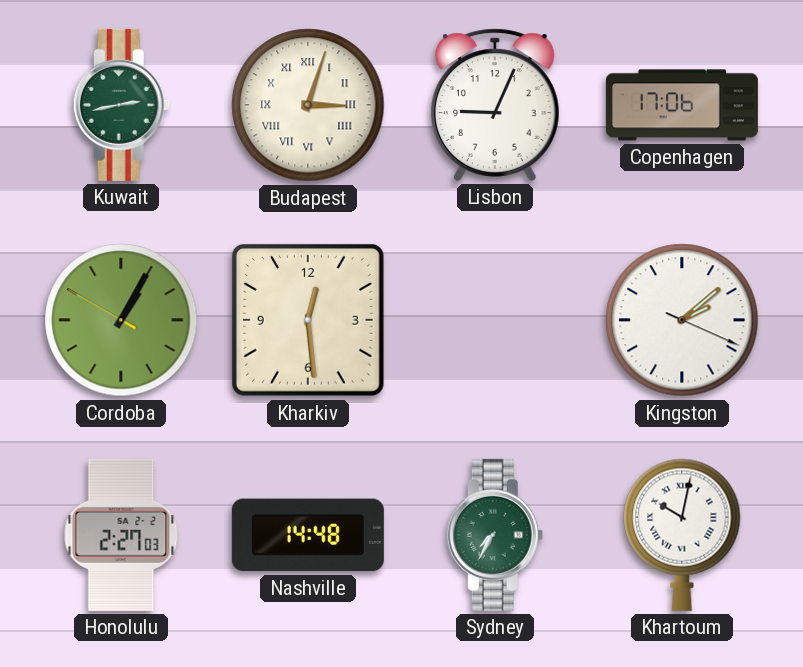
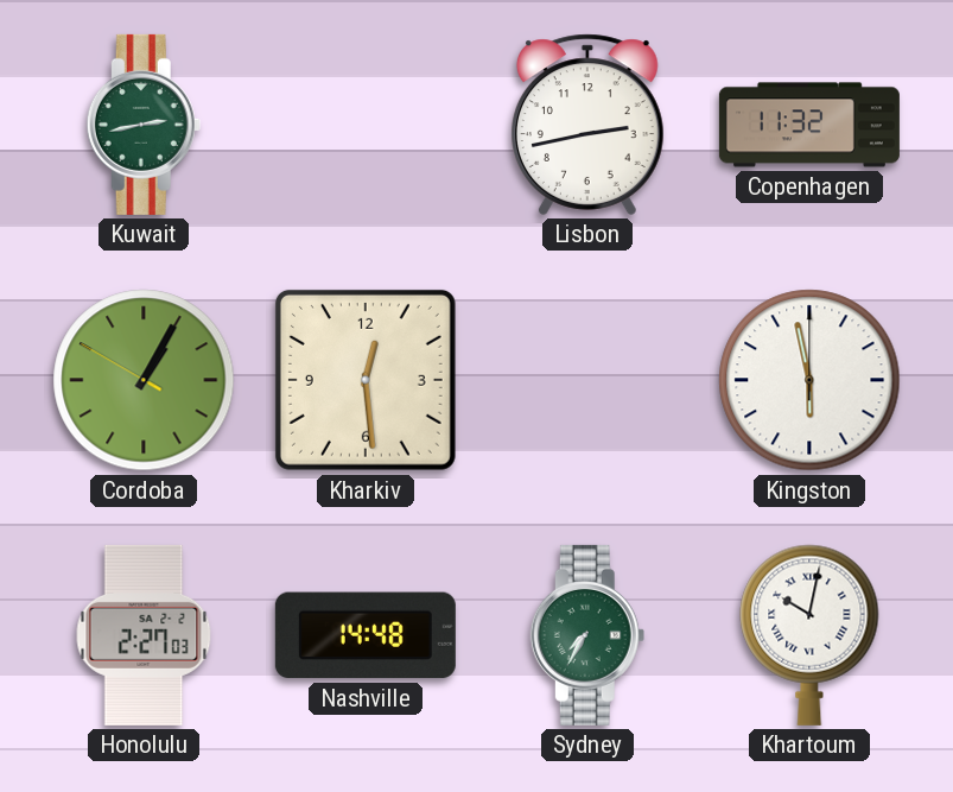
Budapest: 3:03 -> none (308, 105)
Lisbon: 9:04 -> 2:43 (587, 125)
Copenhagen: 17:06 -> 11:32 (809, 125)
Kingston: 2:08 -> 5:58 (809, 380)
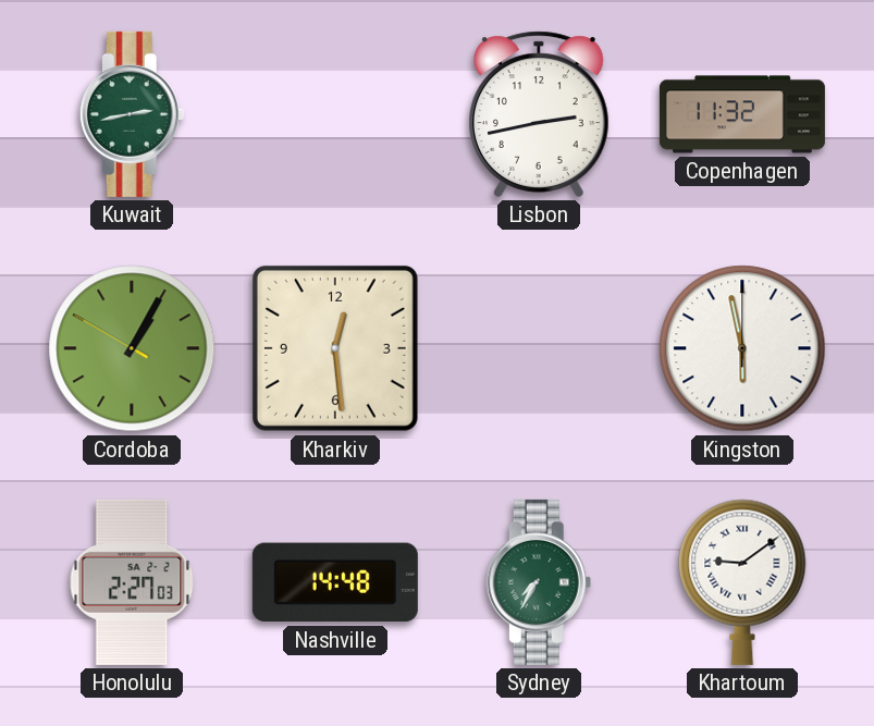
Khartoum: 10:02 -> 9:09 (742, 582)
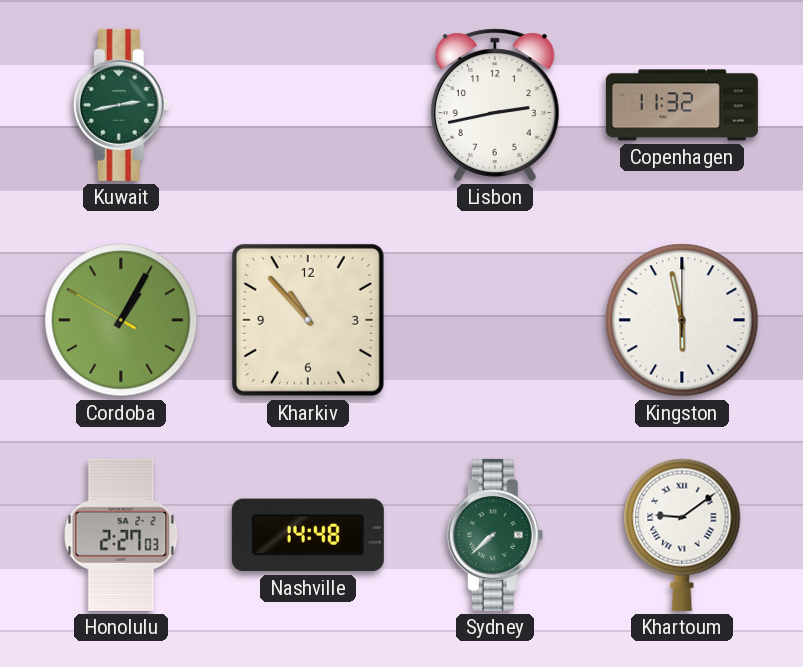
Kharkiv: 12:29 -> 10:53 (308, 320)
Sydney: 7:35 -> 7:38 (495, 535)
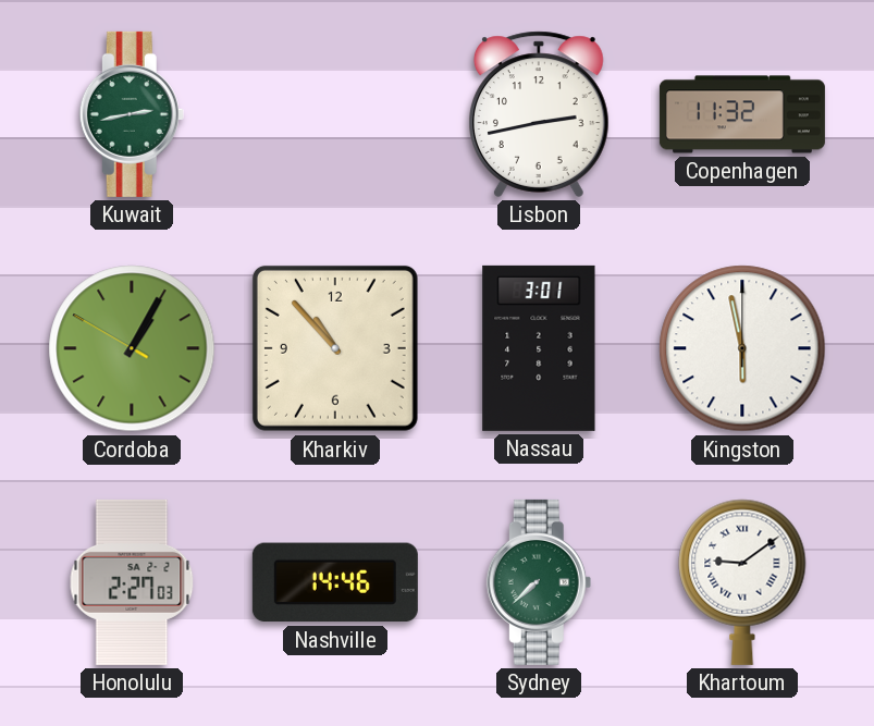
Nassau: none -> 3:01 (539, 348)
Nashville: 14:48 -> 14:46 (335, 582)
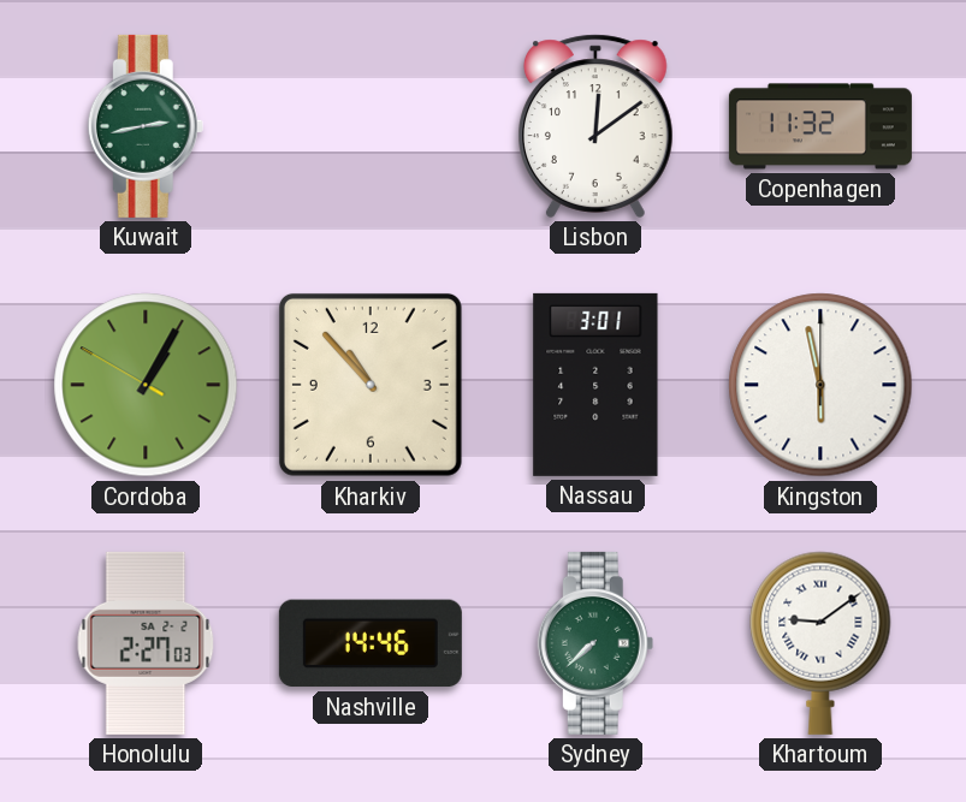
Lisbon: 2:43 -> 12:09 (595, 126)
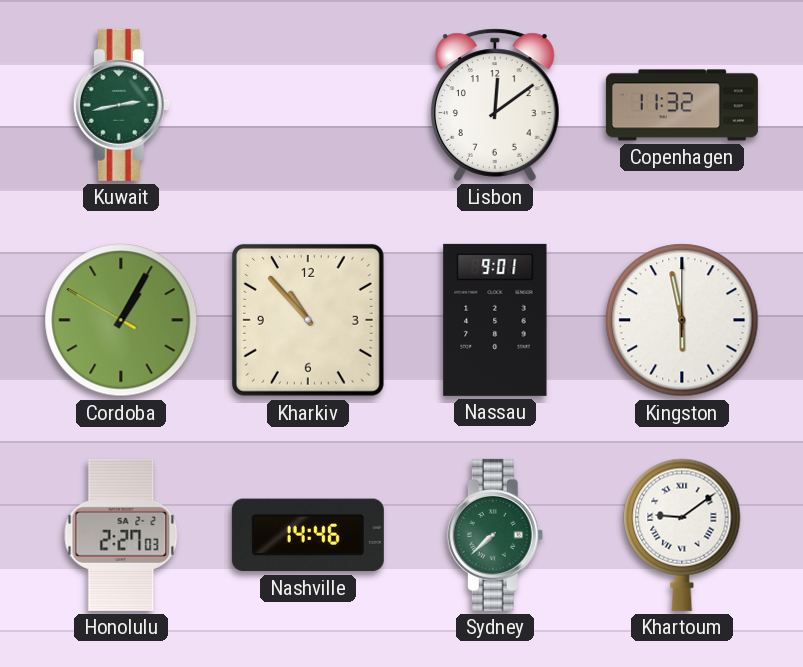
Nassau: 3:01 -> 9:01 (495, 320)
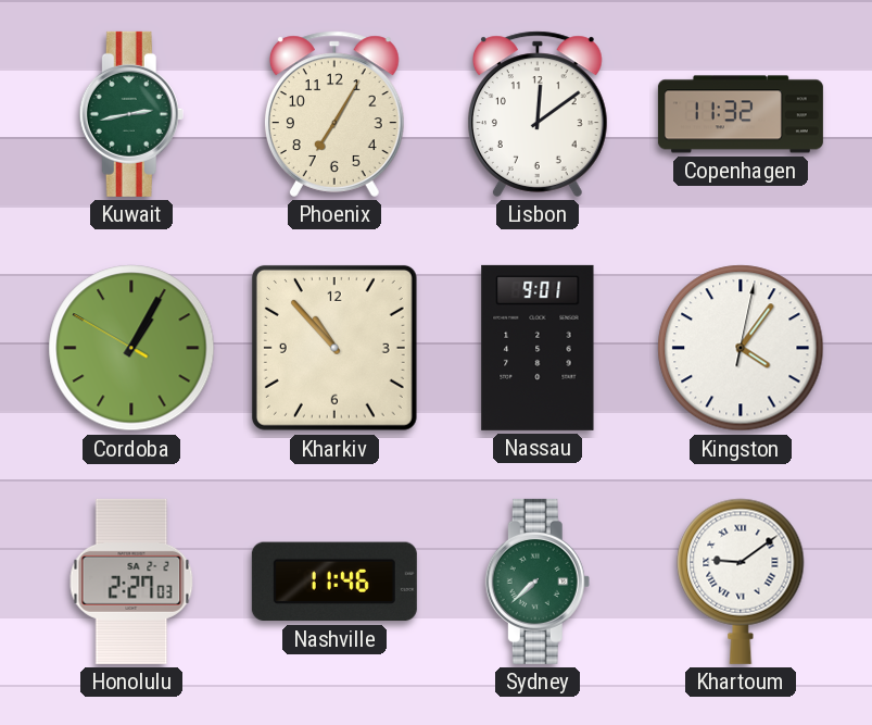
Phoenix: none -> 7:05 (334, 114)
Kingston: 5:58 -> 4:06 (741, 348)
Nashville: 14:46 -> 11:46 (334, 582)
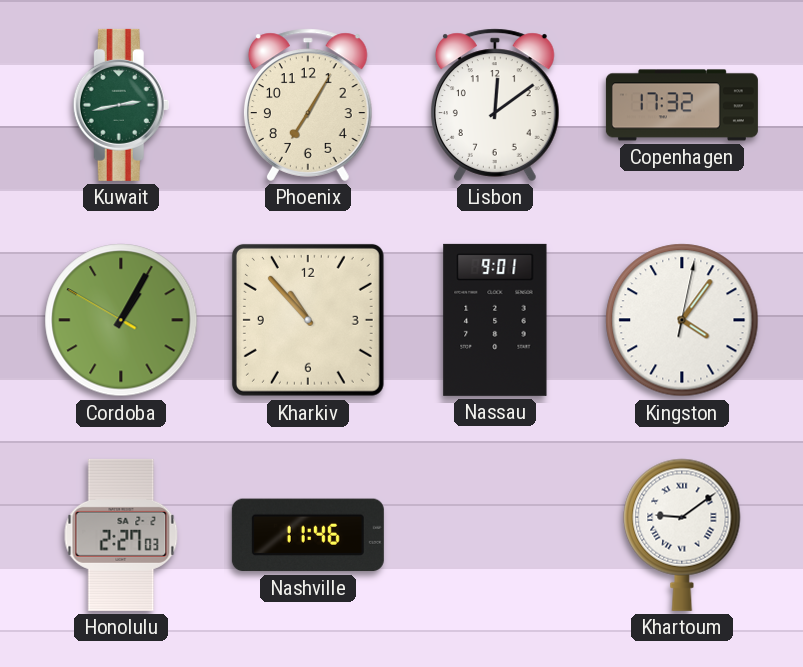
Copenhagen: 11:32 -> 17:32 (682, 105)
Sydney: 7:38 -> none (538, 582)
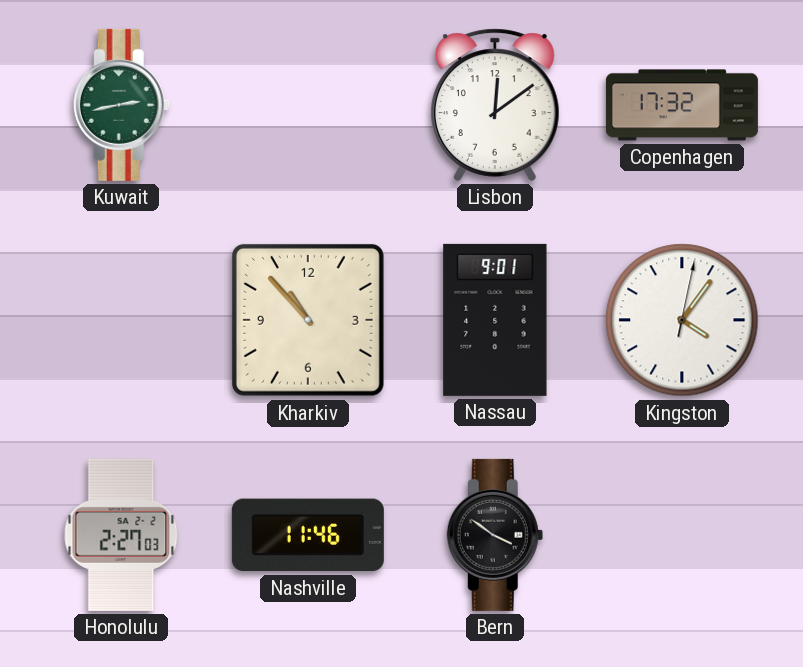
Phoenix: 7:05 -> none (308, 105)
Cordoba: 1:04 -> none (121, 320)
Bern: none -> 3:51 (495, 535)
Khartoum: 9:09 -> none (682, 535)
